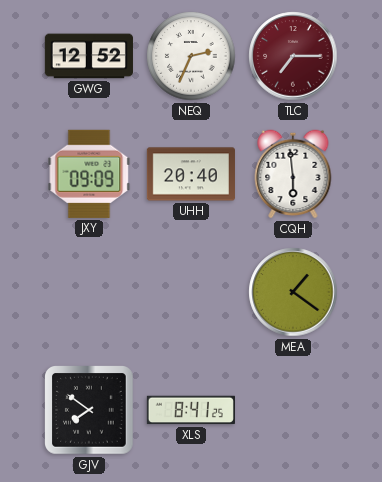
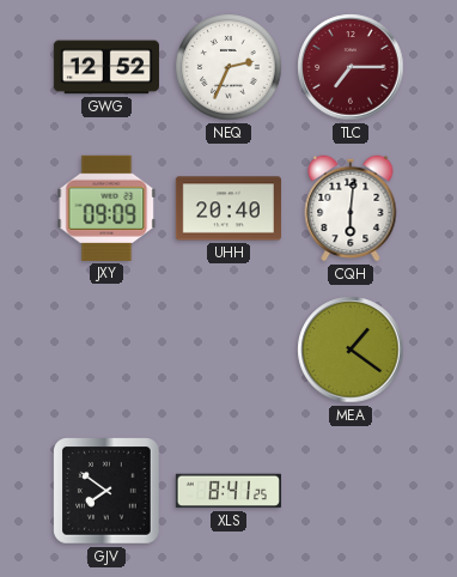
CQH: 5:59 -> 6:01 (351, 208)
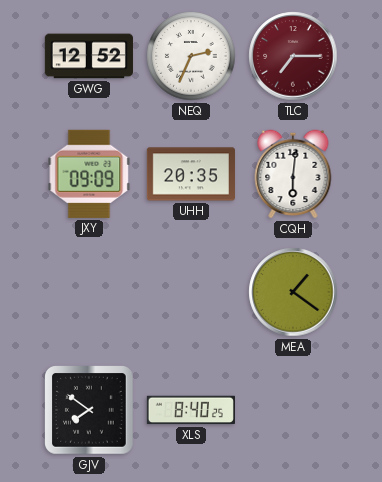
UHH: 20:40 -> 20:35 (191, 174)
XLS: 8:41 -> 8:40 (191, 410)
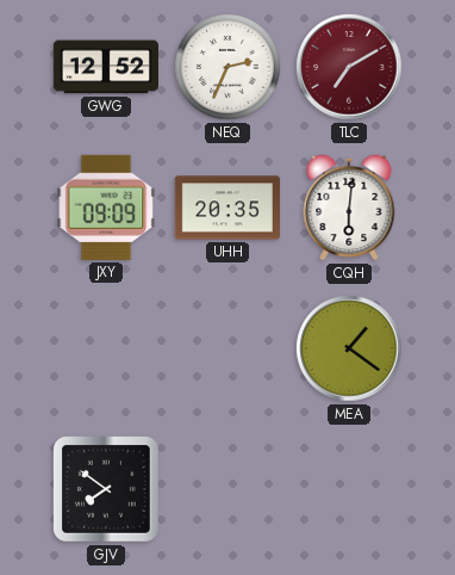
TLC: 7:15 -> 7:10 (349, 67)
XLS: 8:40 -> none (191, 410)
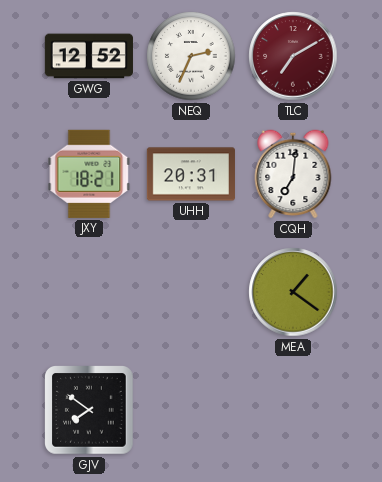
JXY: 09:09 -> 18:21 (89, 174)
UHH: 20:35 -> 20:31 (191, 174)
CQH: 6:01 -> 7:01 (293, 174)
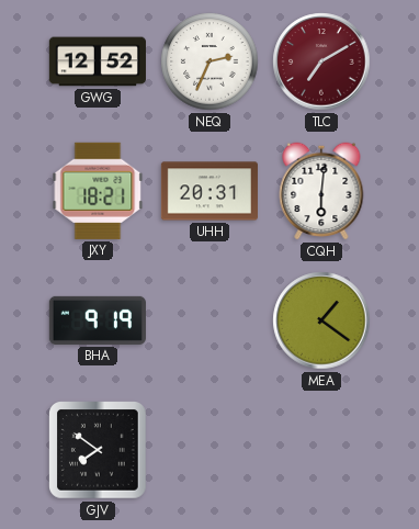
CQH: 7:01 -> 6:01 (321, 191)
BHA: none -> 9:19 (98, 320)
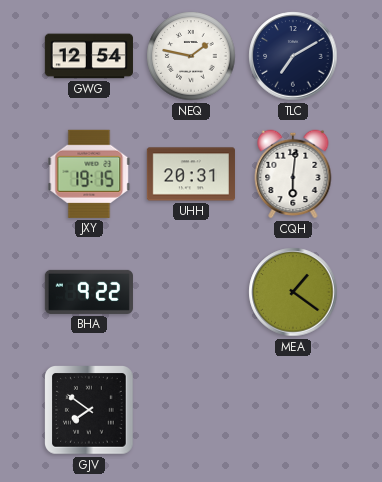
GWG: 12:52 -> 12:54 (89, 56)
NEQ: 2:34 -> 1:47 (191, 56)
TLC dial: burgundy -> navy (293, 56)
JXY: 18:21 -> 19:15 (89, 174)
BHA: 9:19 -> 9:22 (89, 292)
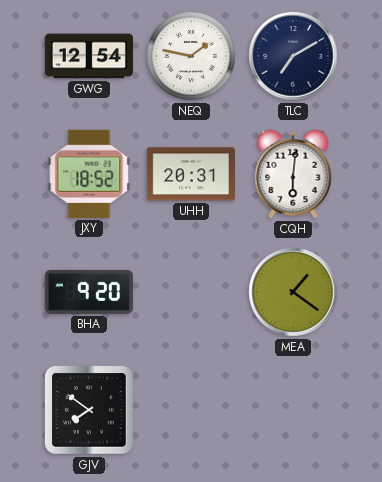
JXY: 19:15 -> 18:52 (89, 174)
BHA: 9:22 -> 9:20 (89, 292)
